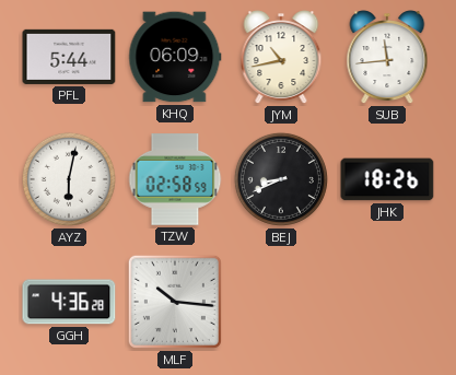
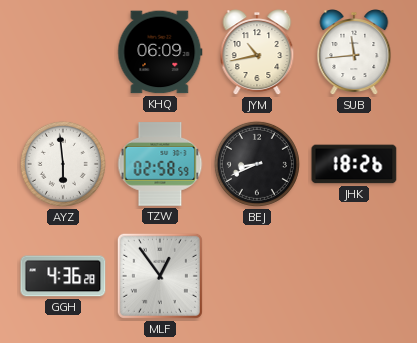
PFL: 5:44 -> none (69, 57)
AYZ: 6:02 -> 5:59 (63, 164)
MLF: 10:16 -> 12:54 (160, 276)
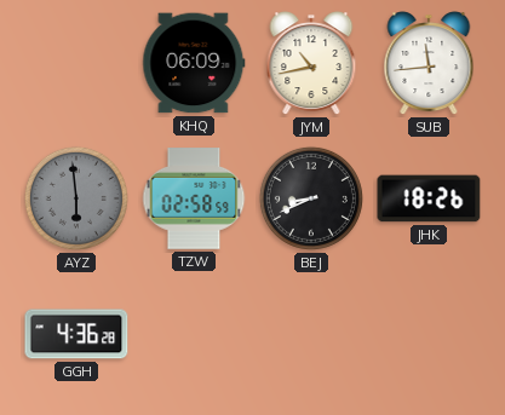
AYZ dial: white -> grey (76, 198)
MLF: 12:54 -> none (160, 276)
